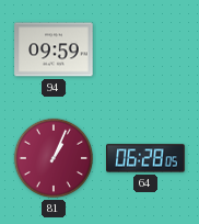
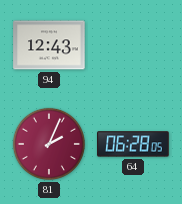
94: 09:59 -> 12:43 (49, 45)
81: 1:04 -> 2:04 (49, 144)
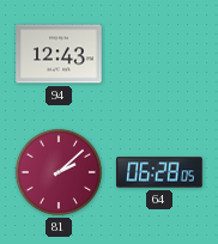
81: 2:04 -> 2:08 (59, 172)
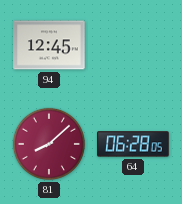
94: 12:43 -> 12:45 (49, 45)
81: 2:08 -> 8:08 (49, 144)
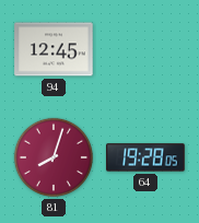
81: 8:08 -> 8:03 (54, 157)
64: 06:28 -> 19:28 (145, 157)
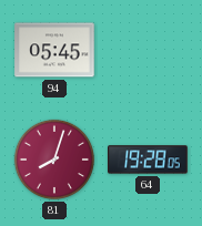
94: 12:45 -> 05:45 (54, 50)
